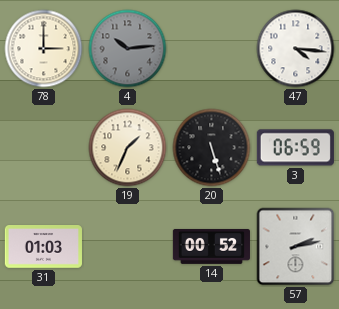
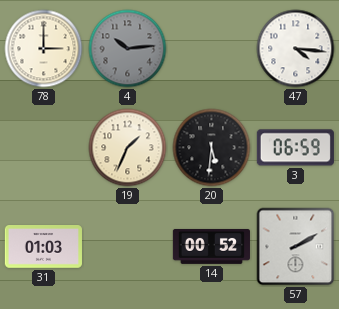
20: 5:27 -> 5:31 (212, 148)
57: 2:13 -> 2:10 (296, 247)
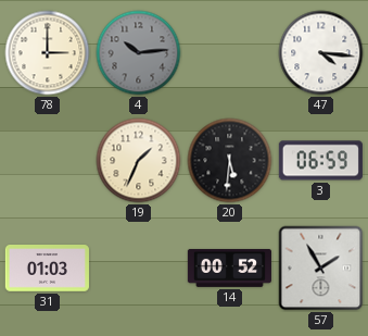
57: 2:10 -> 1:55 (321, 269)
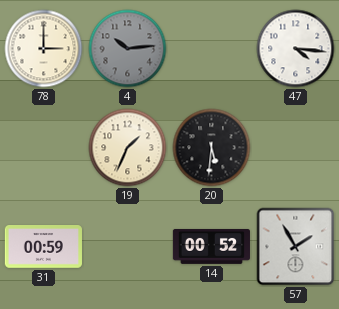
3: 06:59 -> none (320, 161)
31: 01:03 -> 00:59 (43, 247)
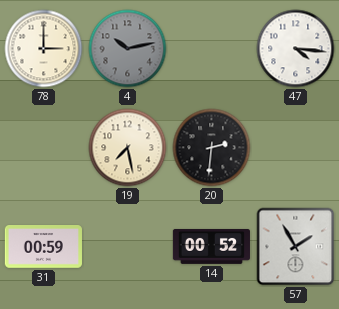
4: 10:14 -> 10:13 (128, 49)
19: 1:34 -> 7:28 (128, 148)
20: 5:31 -> 2:31 (212, 148)
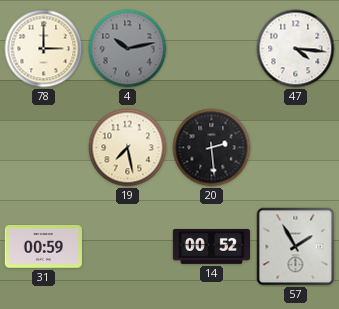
20: 2:31 -> 2:29 (212, 148)
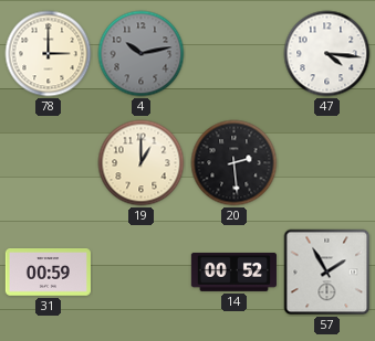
19: 7:28 -> 1:00 (142, 163)
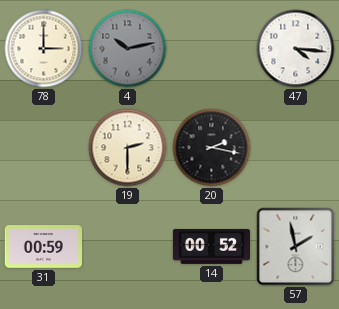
19: 1:00 -> 2:30 (128, 148)
20: 2:29 -> 2:17 (212, 148)
57: 1:55 -> 1:58 (296, 247)
